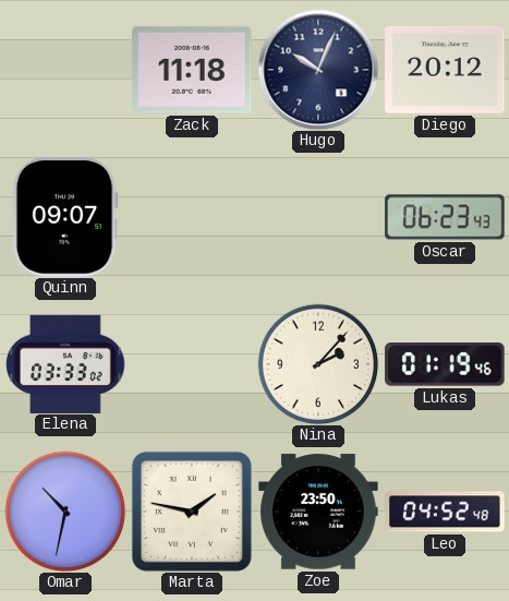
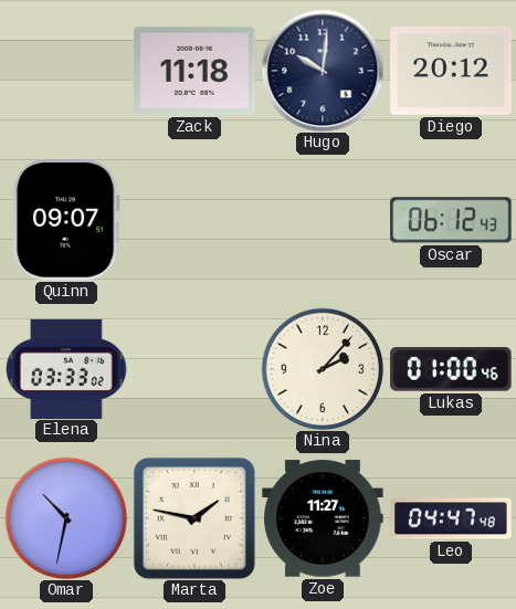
Hugo: 10:04 -> 10:01 (323, 71)
Oscar: 06:23 -> 06:12 (451, 220)
Lukas: 01:19 -> 01:00 (451, 369)
Zoe: 23:50 -> 11:27 (323, 518)
Leo: 04:52 -> 04:47 (451, 518)
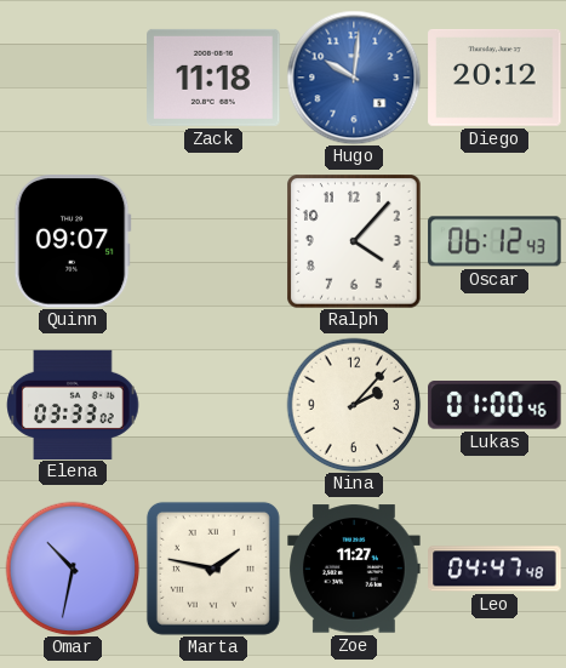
Hugo dial: navy -> blue (354, 78)
Ralph: none -> 4:07 (355, 242)
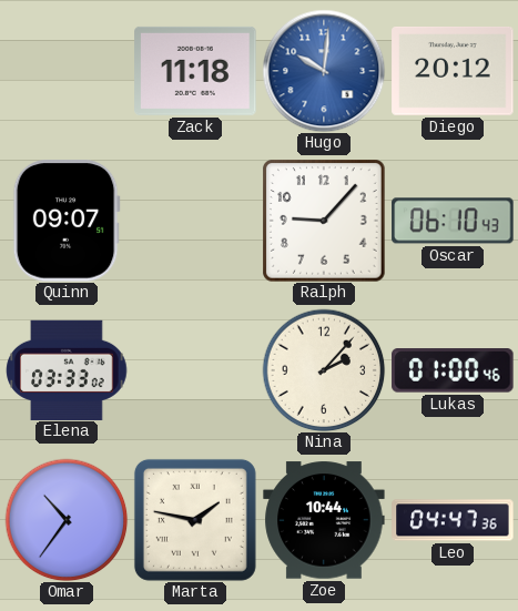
Ralph: 4:07 -> 9:07 (325, 222)
Oscar: 06:12 -> 06:10 (453, 221)
Omar: 10:32 -> 10:36 (67, 520)
Zoe: 11:27 -> 10:44 (324, 520)
Leo: 04:47:48 -> 04:47:36 (453, 520)
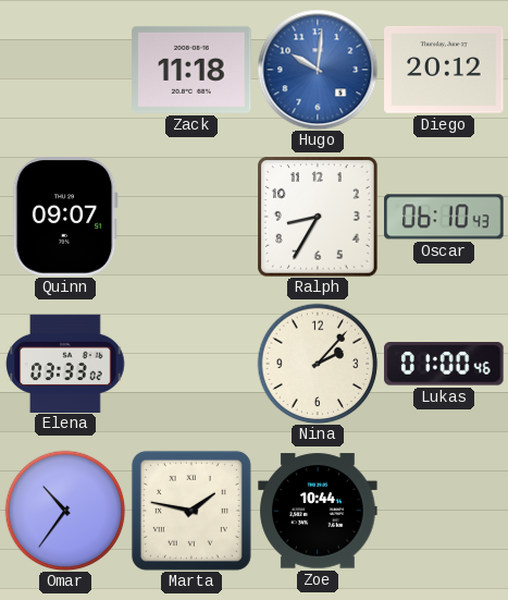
Ralph: 9:07 -> 8:35 (319, 218)
Leo: 04:47 -> none (453, 520)
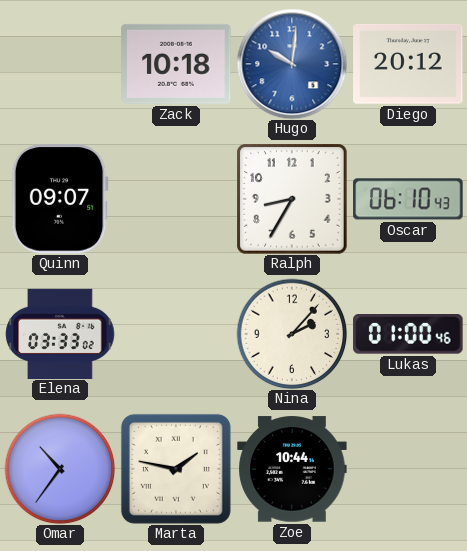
Zack: 11:18 -> 10:18 (176, 64)
